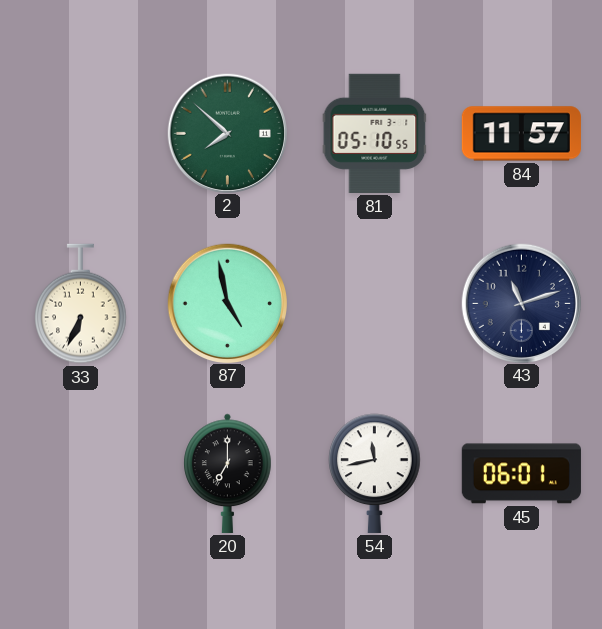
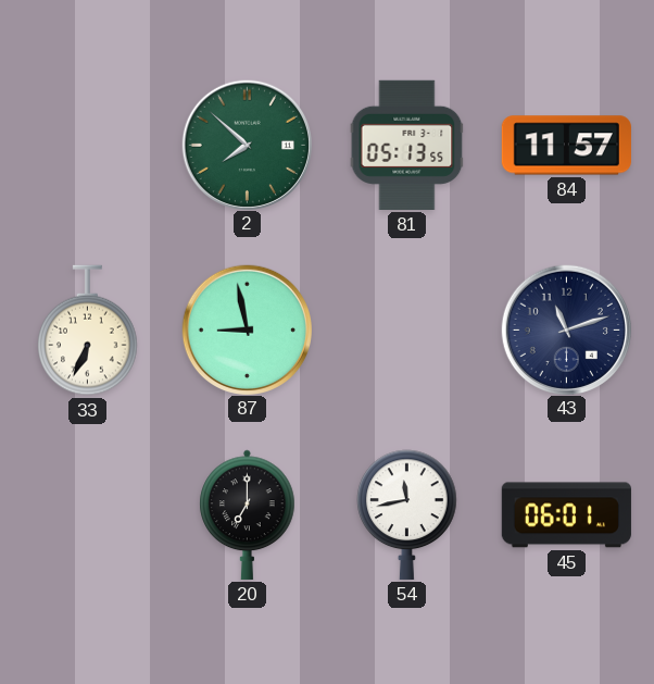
81: 05:10 -> 05:13 (407, 145)
87: 4:58 -> 8:58 (247, 329)
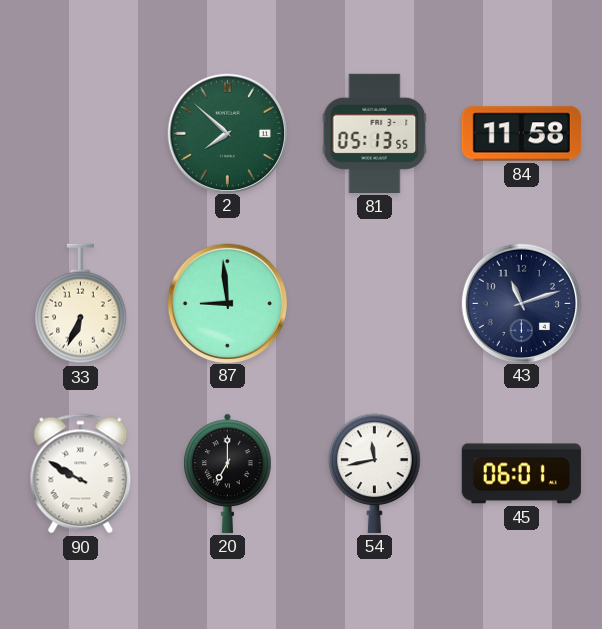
84: 11:57 -> 11:58 (521, 134)
87: 8:58 -> 8:59 (227, 303)
90: none -> 9:50 (81, 474)
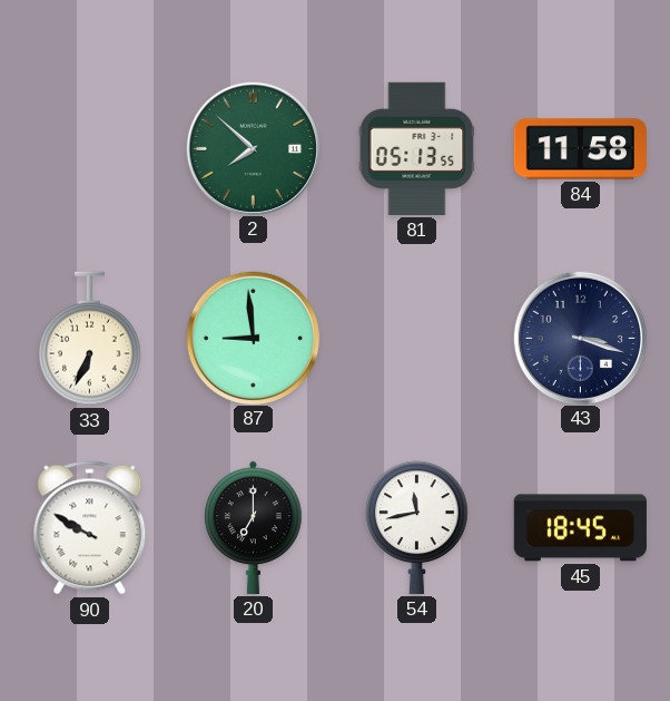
43: 11:12 -> 3:18 (580, 338)
45: 06:01 -> 18:45 (580, 528)
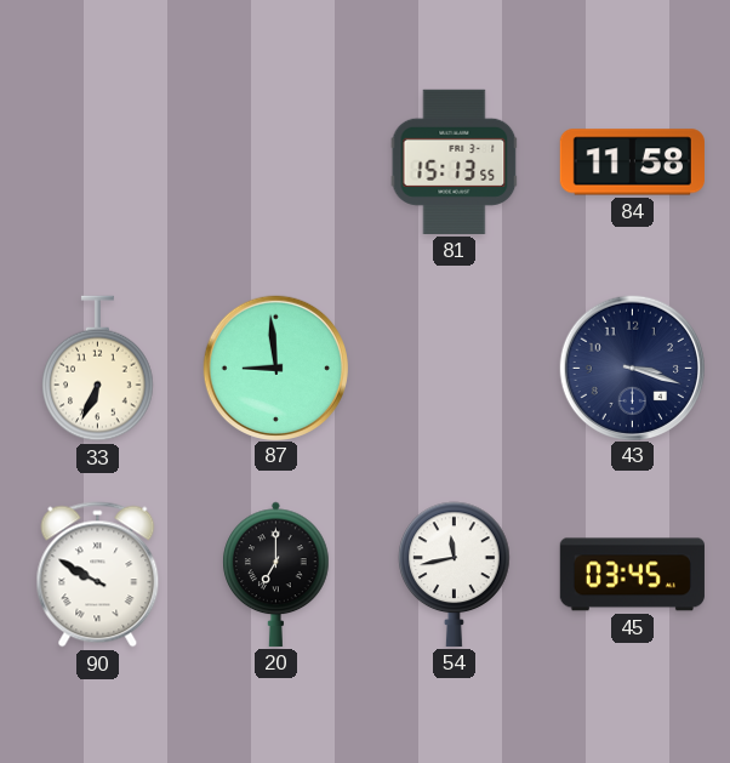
2: 7:52 -> none (253, 148)
81: 05:13 -> 15:13 (455, 161)
45: 18:45 -> 03:45 (632, 575)
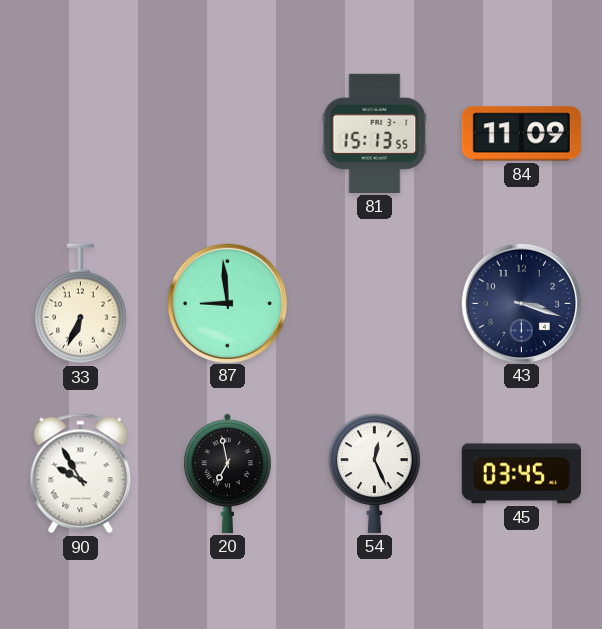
84: 11:58 -> 11:09 (521, 134)
90: 9:50 -> 9:55 (81, 474)
20: 7:00 -> 6:58 (228, 473)
54: 11:43 -> 12:26 (375, 473)
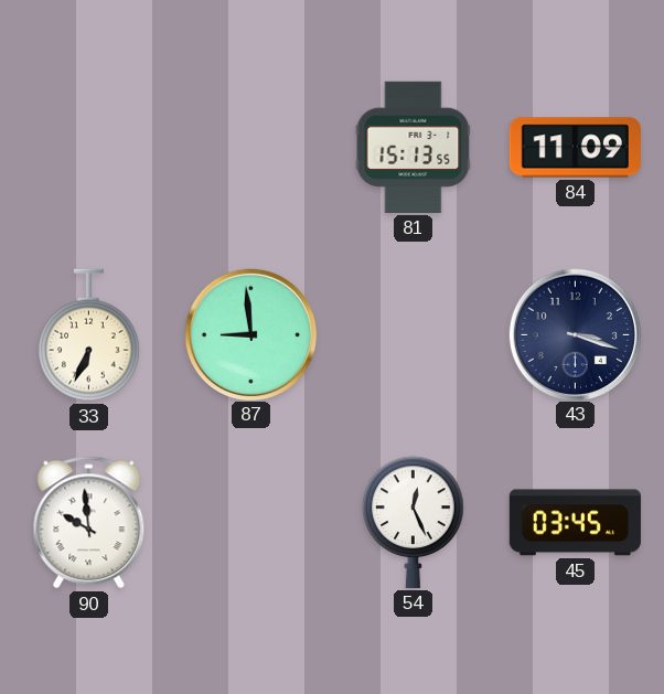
90: 9:55 -> 9:59 (89, 523)
20: 6:58 -> none (228, 473)
